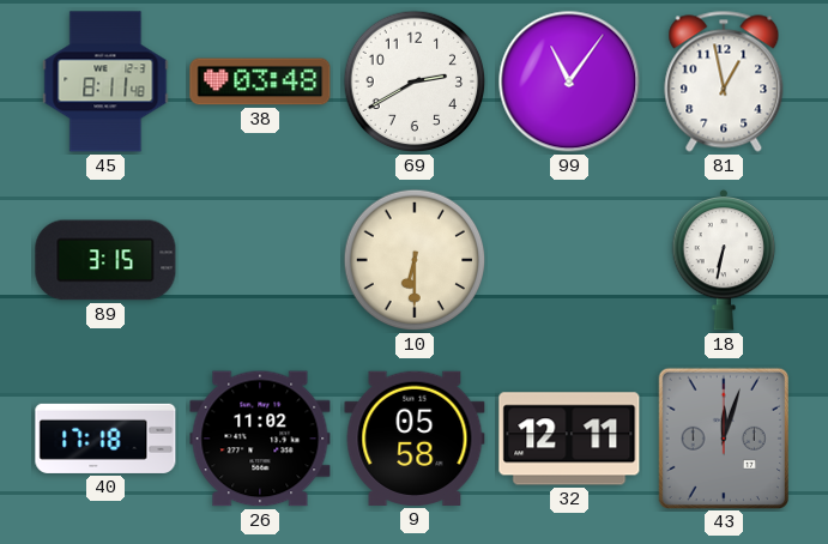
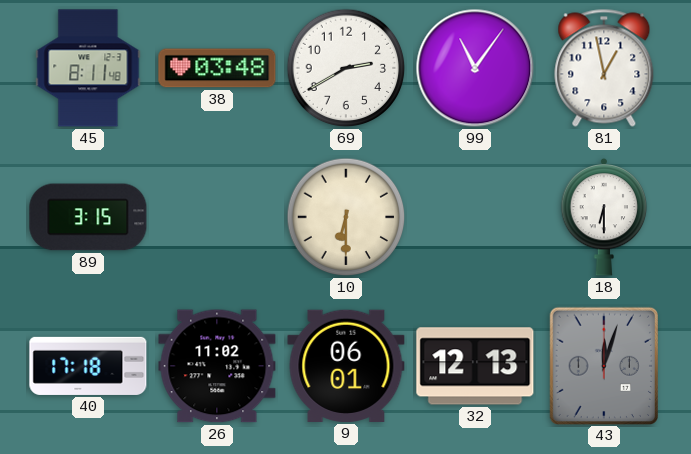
18: 6:32 -> 6:30 (604, 217)
9: 05:58 -> 06:01 (346, 366)
32: 12:11 -> 12:13 (475, 366)
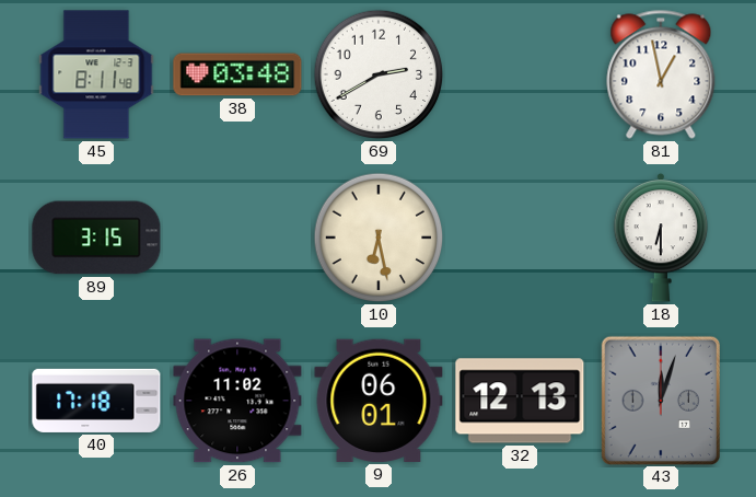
99: 11:06 -> none (475, 68)
10: 6:30 -> 6:28 (379, 238)
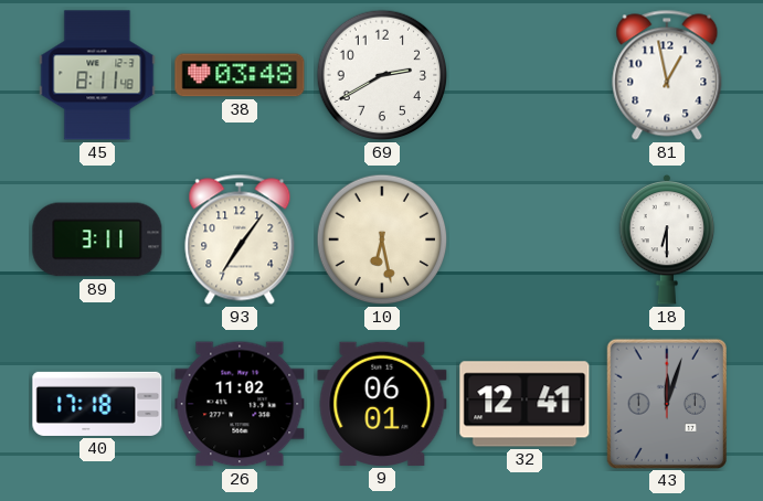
89: 3:15 -> 3:11 (97, 239)
93: none -> 7:06 (240, 239)
32: 12:13 -> 12:41 (524, 404)
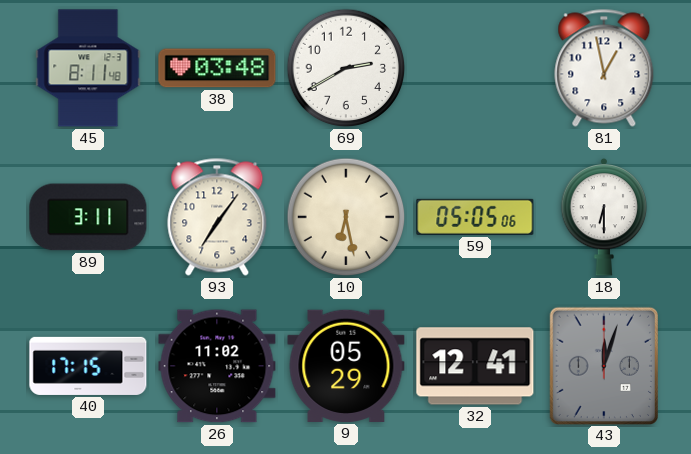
59: none -> 05:05 (475, 217)
40: 17:18 -> 17:15 (88, 366)
9: 06:01 -> 05:29 (346, 366)
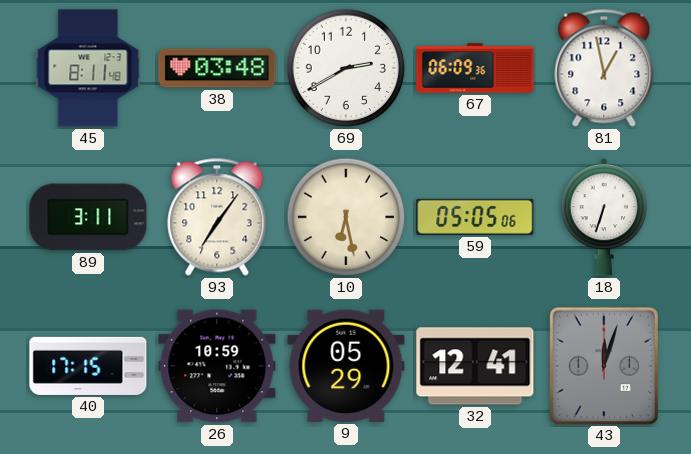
67: none -> 06:09 (475, 68)
18: 6:30 -> 6:33 (604, 217)
26: 11:02 -> 10:59 (217, 366)
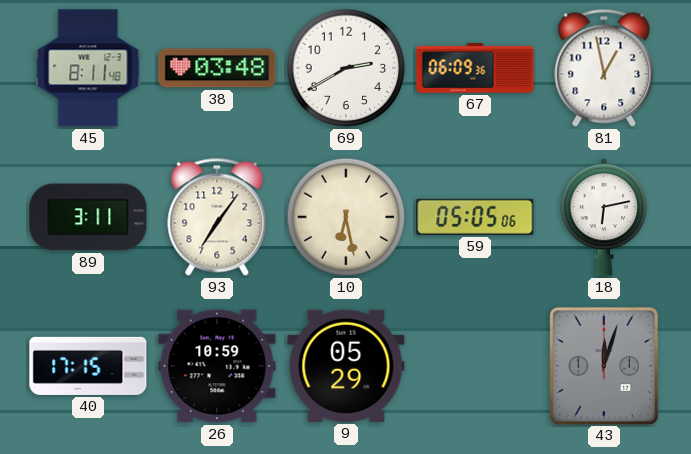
18: 6:33 -> 6:13 (604, 217)
32: 12:41 -> none (475, 366)
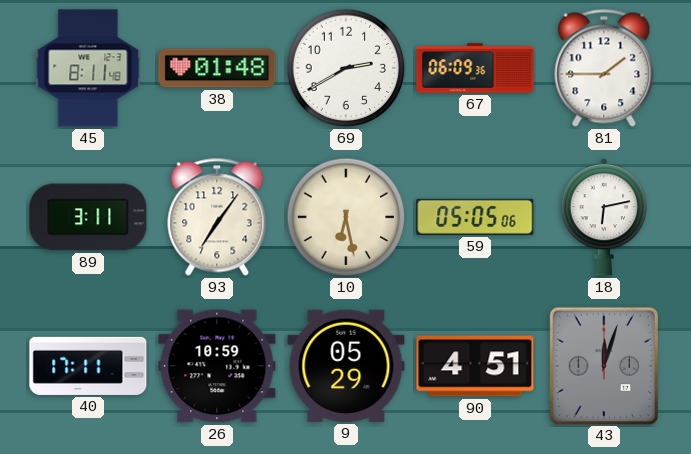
38: 03:48 -> 01:48 (217, 68)
81: 12:58 -> 1:45 (604, 68)
40: 17:15 -> 17:11 (88, 366)
90: none -> 4:51 (475, 366)
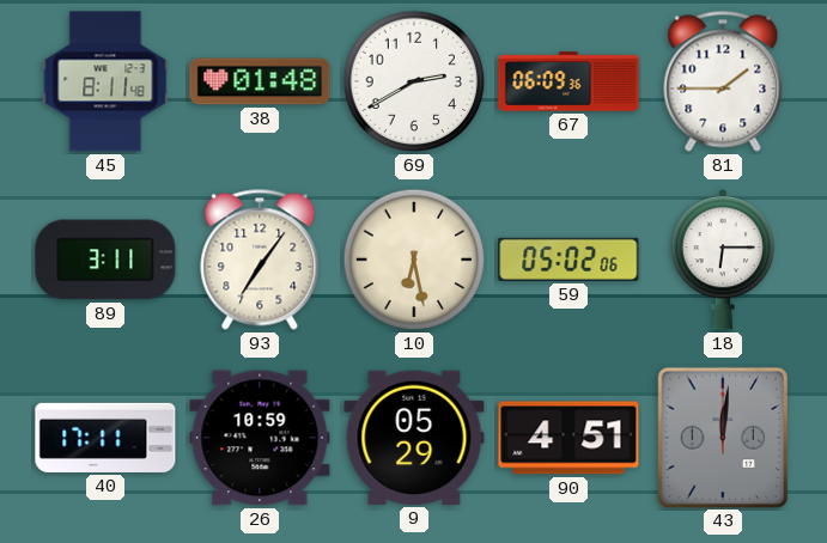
59: 05:05 -> 05:02 (568, 260)
18: 6:13 -> 6:15 (723, 260)
43: 12:03 -> 12:01 (722, 437)
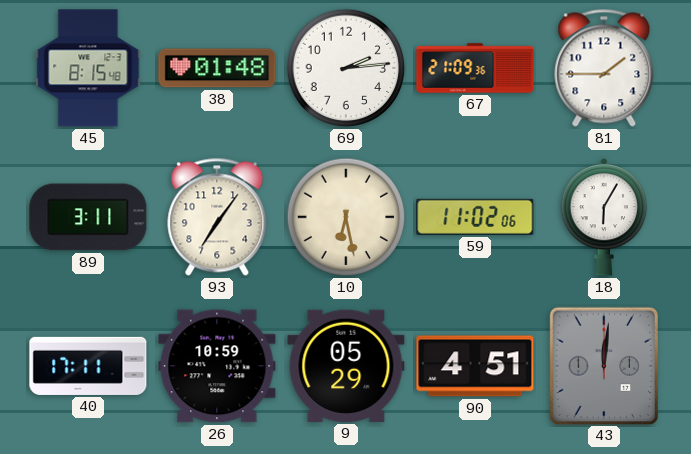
45: 8:11 -> 8:15 (88, 68)
69: 2:40 -> 2:14 (346, 68)
67: 06:09 -> 21:09 (475, 68)
59: 05:02 -> 11:02 (475, 217)
18: 6:15 -> 6:05 (604, 217)
